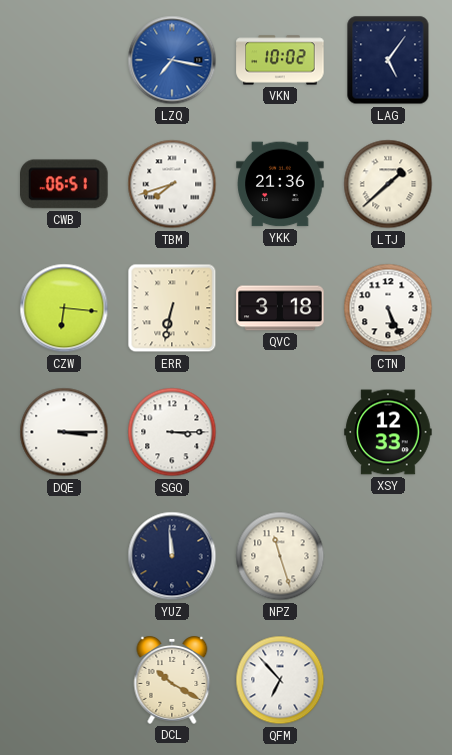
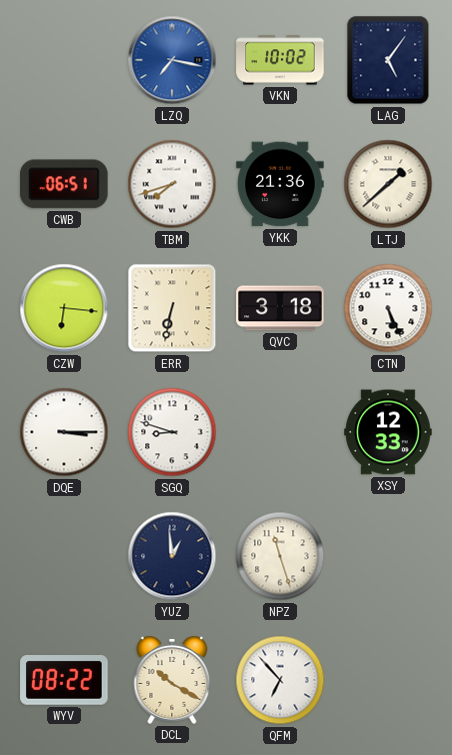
SGQ: 3:15 -> 8:48 (172, 432)
YUZ: 11:59 -> 12:59 (172, 556)
WYV: none -> 08:22 (64, 680)
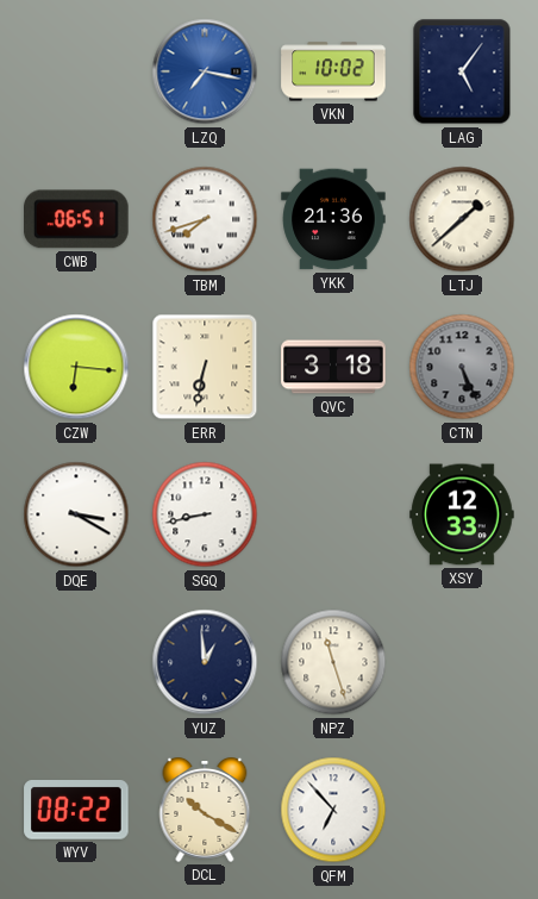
CTN dial: white -> grey (462, 367)
DQE: 3:15 -> 3:20 (76, 514)
SGQ: 8:48 -> 8:43 (205, 514)
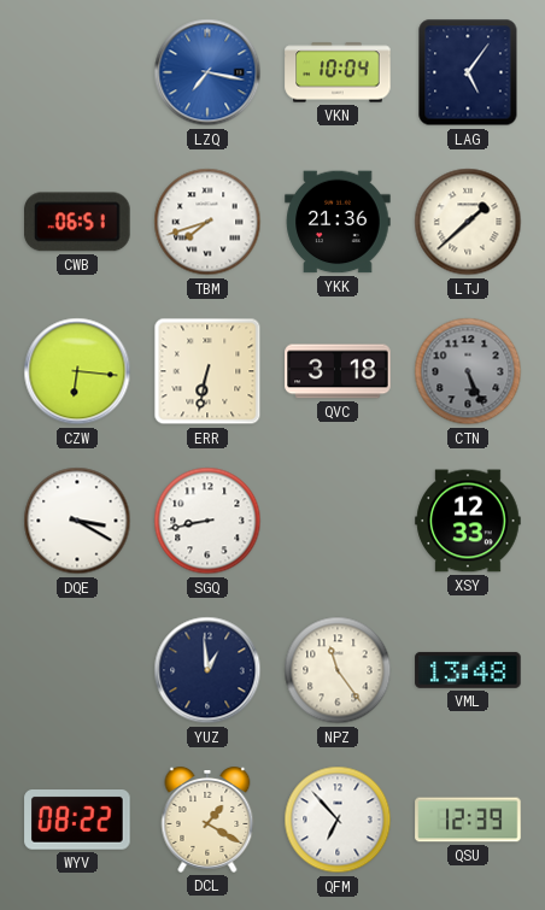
VKN: 10:02 -> 10:04 (338, 72)
NPZ: 11:27 -> 11:24 (338, 670)
VML: none -> 13:48 (468, 670)
DCL: 10:20 -> 1:20 (207, 821)
QSU: none -> 12:39 (468, 820)
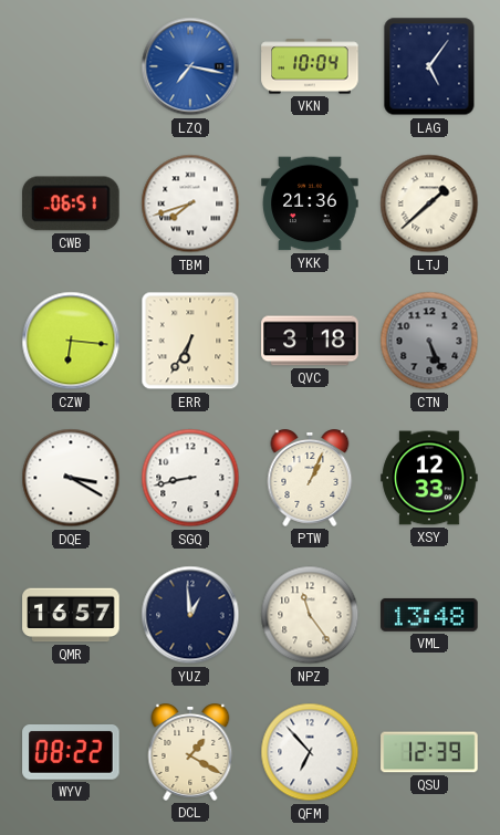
ERR: 6:32 -> 6:35 (190, 341)
PTW: none -> 1:04 (310, 479)
QMR: none -> 16:57 (71, 615)
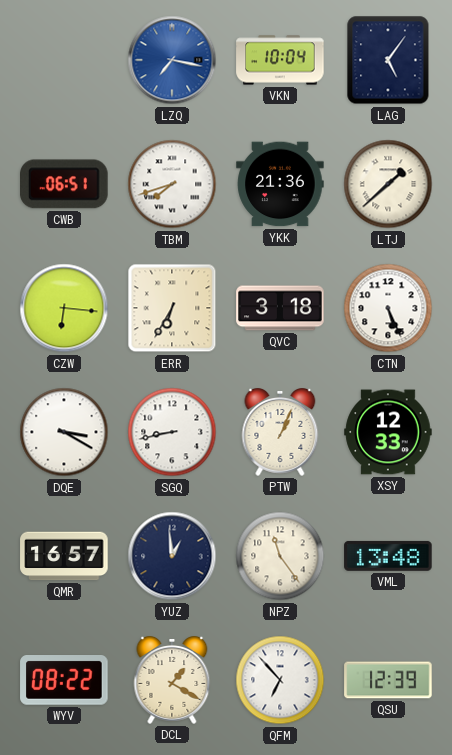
CTN dial: grey -> white (388, 308)
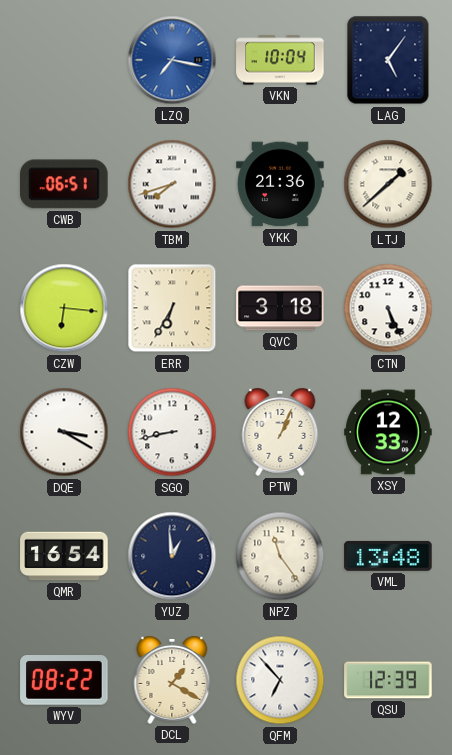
QMR: 16:57 -> 16:54 (64, 556)
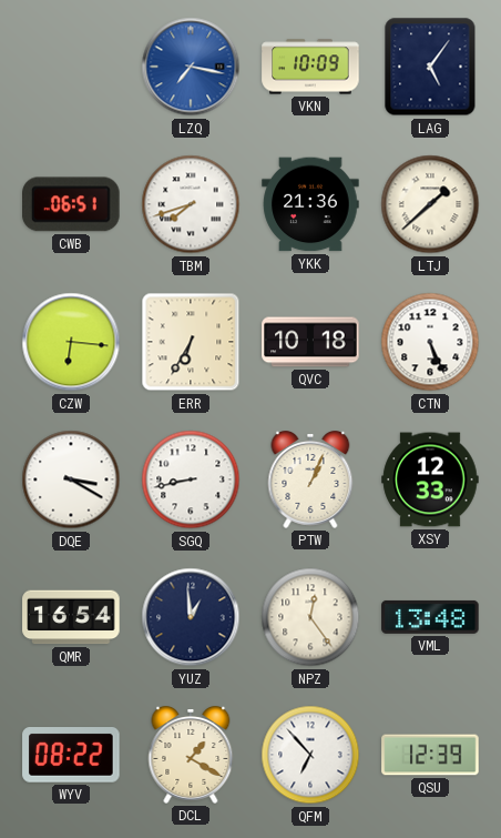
VKN: 10:04 -> 10:09 (310, 67)
QVC: 3:18 -> 10:18 (310, 342)
NPZ: 11:24 -> 12:24 (310, 617)
